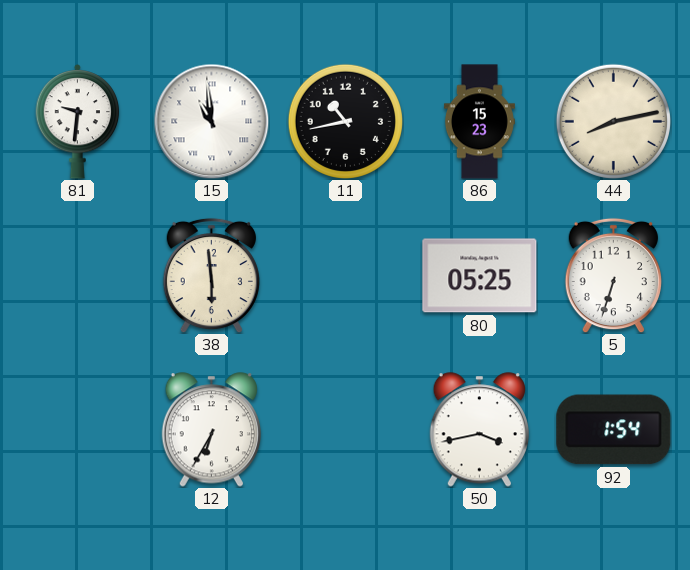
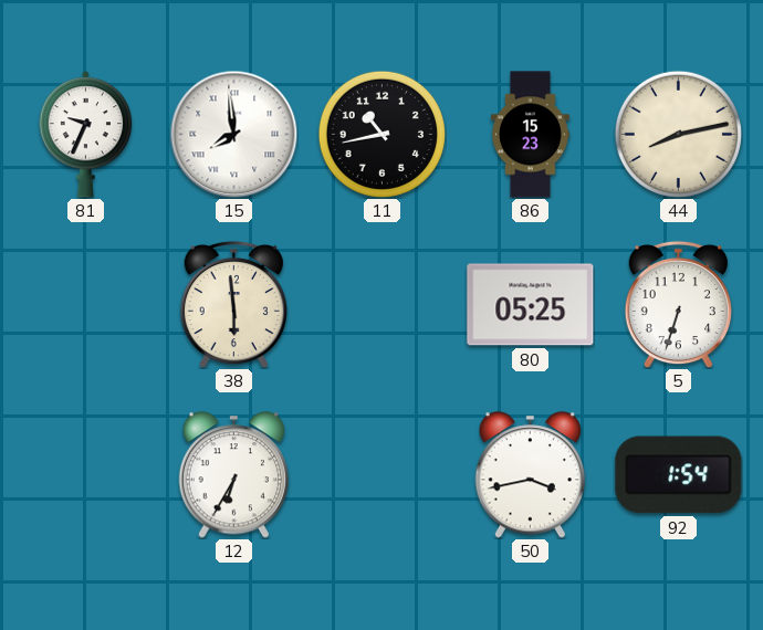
81: 9:31 -> 9:34 (86, 134)
15: 10:59 -> 7:59 (233, 134)
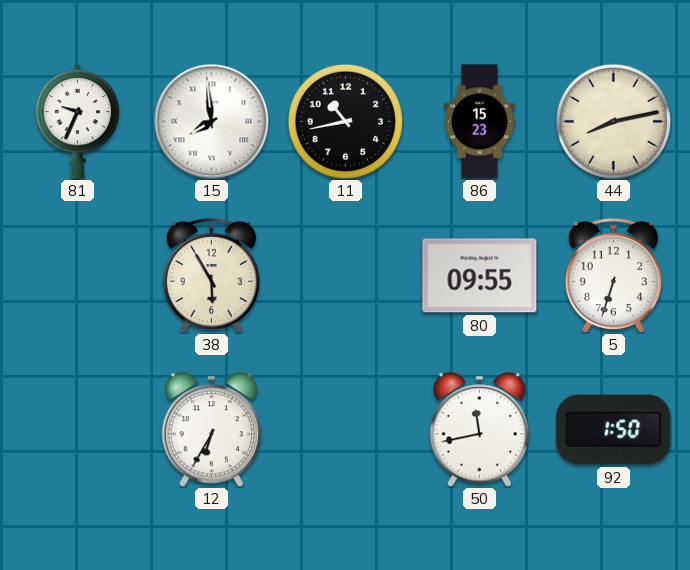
38: 5:59 -> 5:55 (211, 275)
80: 05:25 -> 09:55 (480, 276)
50: 3:43 -> 11:43 (479, 430)
92: 1:54 -> 1:50 (614, 430)
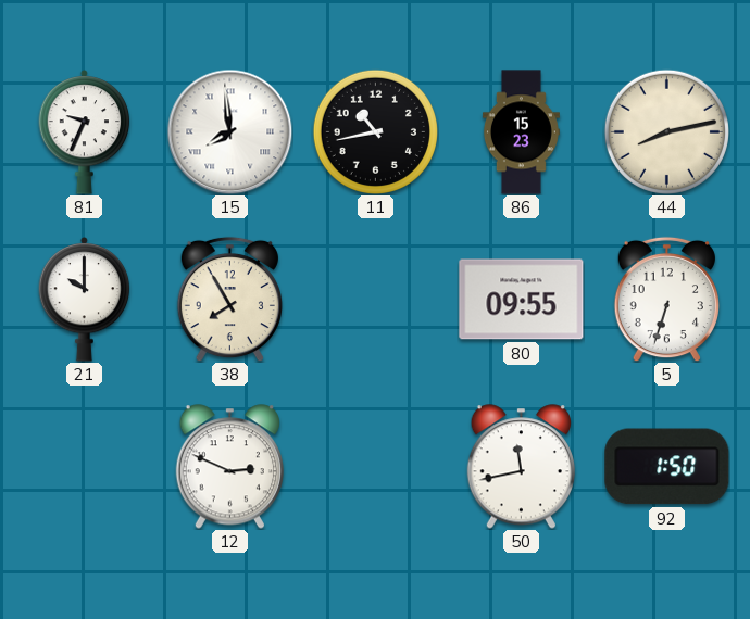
21: none -> 10:00 (85, 299)
38: 5:55 -> 7:55 (229, 299)
12: 6:35 -> 2:49 (229, 467)
